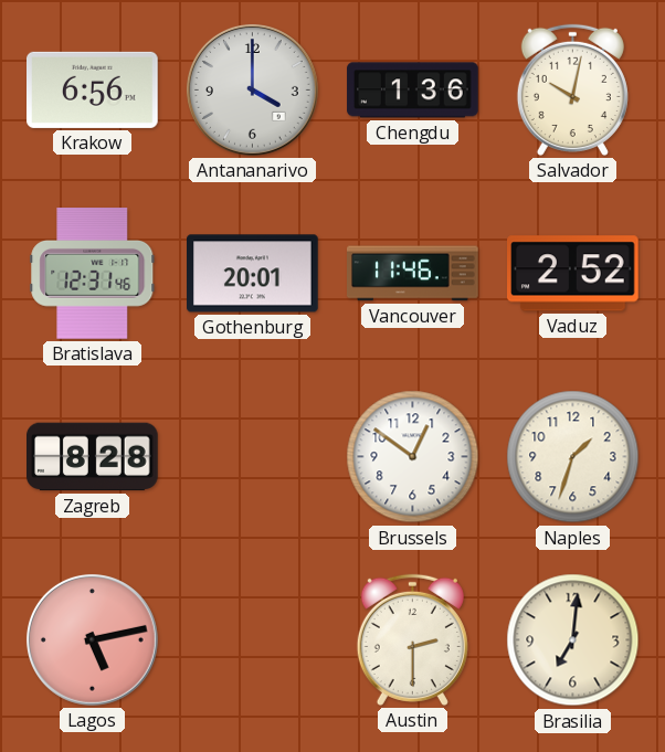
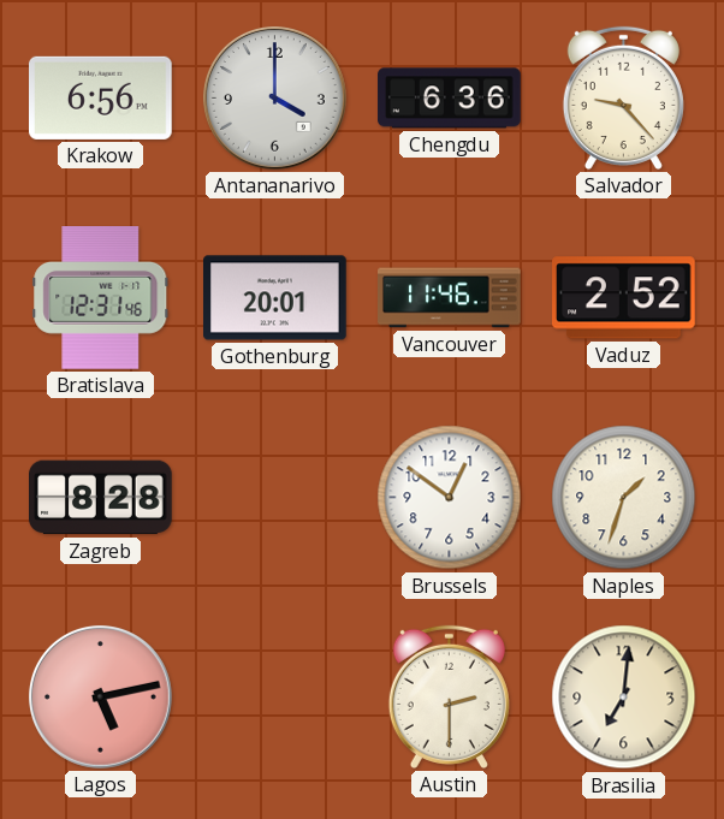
Chengdu: 1:36 -> 6:36 (450, 99)
Salvador: 10:02 -> 9:23 (623, 97)
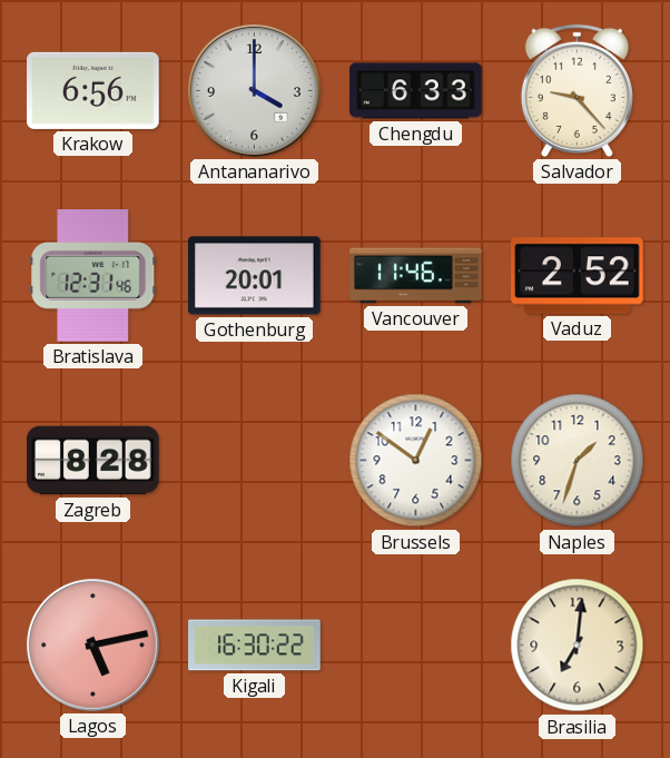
Chengdu: 6:36 -> 6:33 (416, 91)
Kigali: none -> 16:30 (255, 646)
Austin: 2:30 -> none (449, 696)
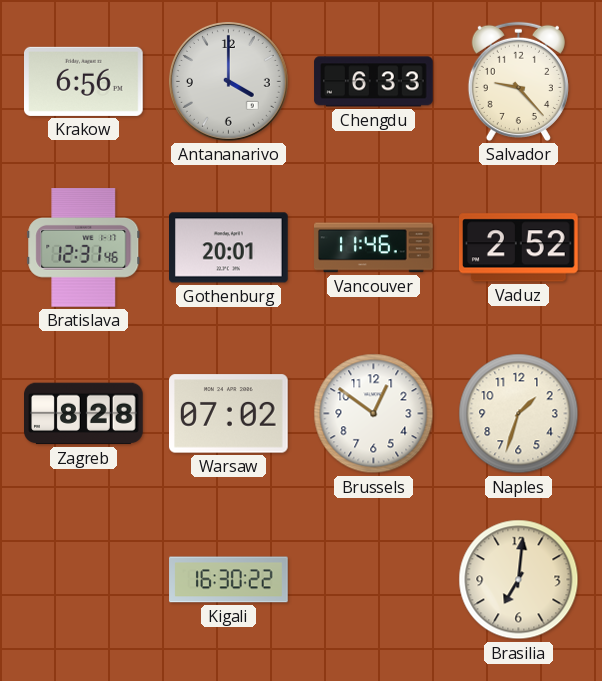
Warsaw: none -> 07:02 (229, 414)
Lagos: 5:13 -> none (92, 644)
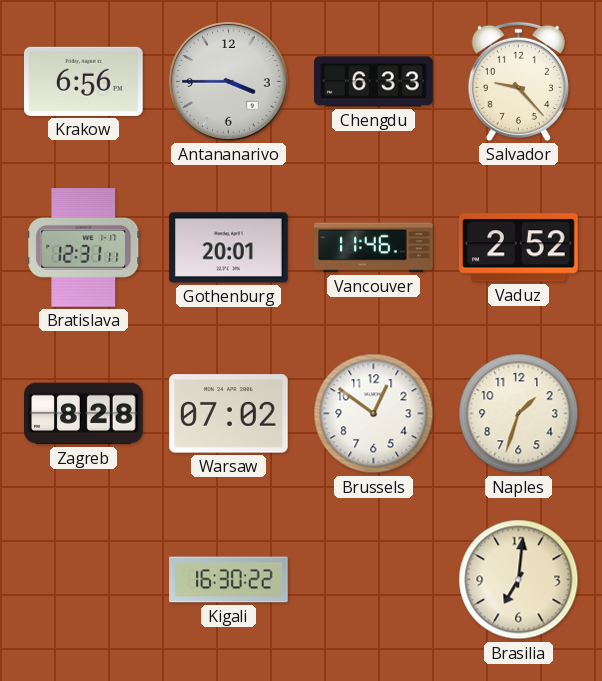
Antananarivo: 4:00 -> 3:45 (228, 81)
Bratislava: 12:31:46 -> 12:31:11 (84, 248)
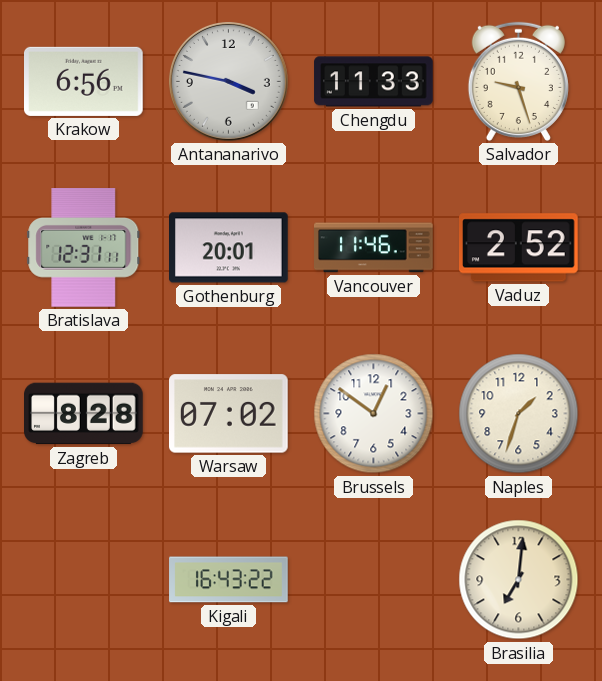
Antananarivo: 3:45 -> 3:47 (228, 81)
Chengdu: 6:33 -> 11:33 (374, 82)
Salvador: 9:23 -> 9:27 (518, 81)
Kigali: 16:30 -> 16:43 (229, 580)
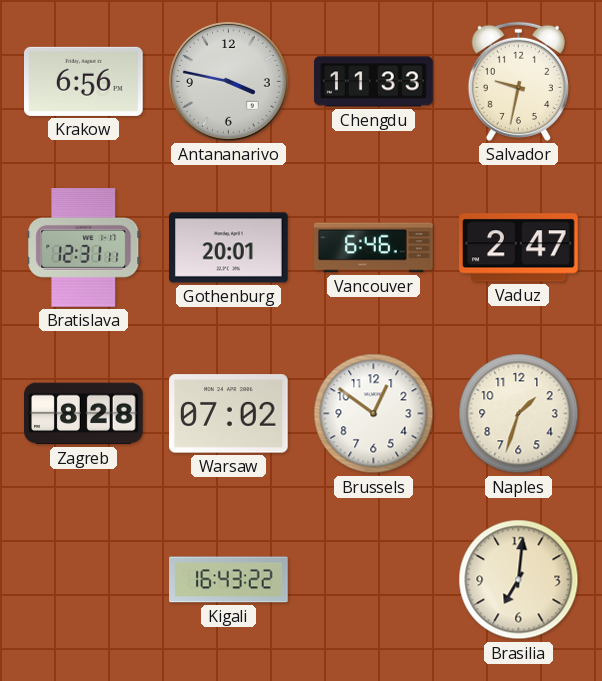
Salvador: 9:27 -> 9:32 (518, 81)
Vancouver: 11:46 -> 6:46 (374, 248)
Vaduz: 2:52 -> 2:47 (519, 248)
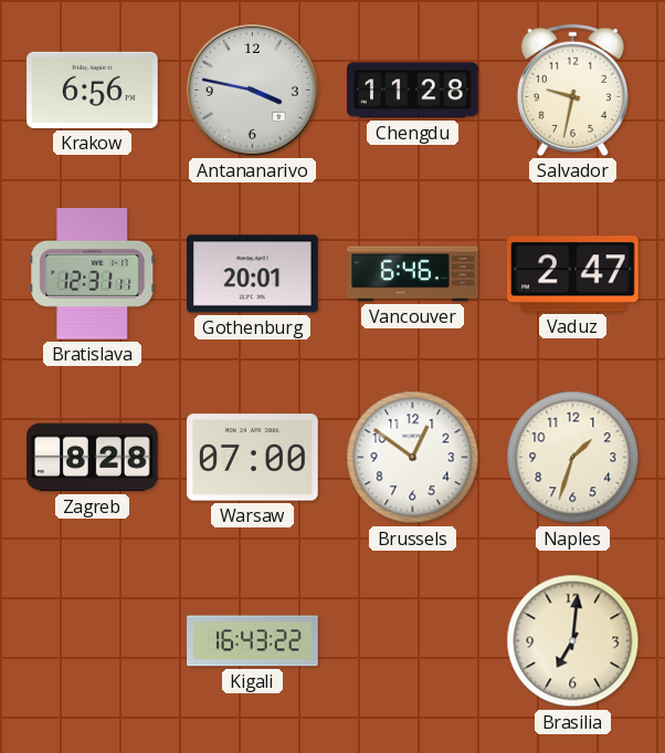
Chengdu: 11:33 -> 11:28 (413, 91)
Warsaw: 07:02 -> 07:00 (253, 458)
